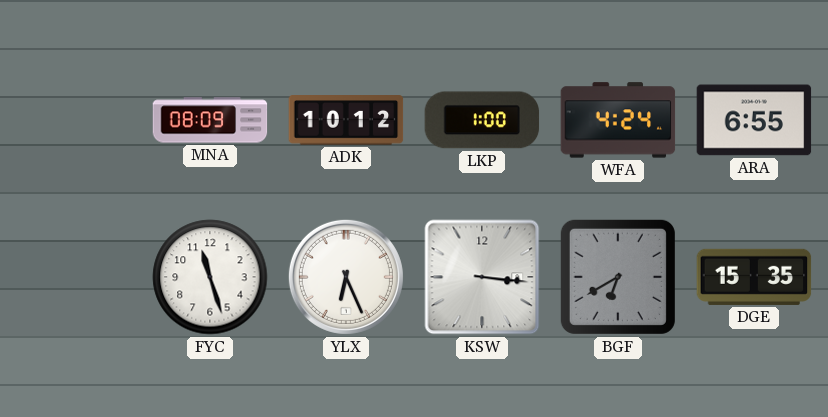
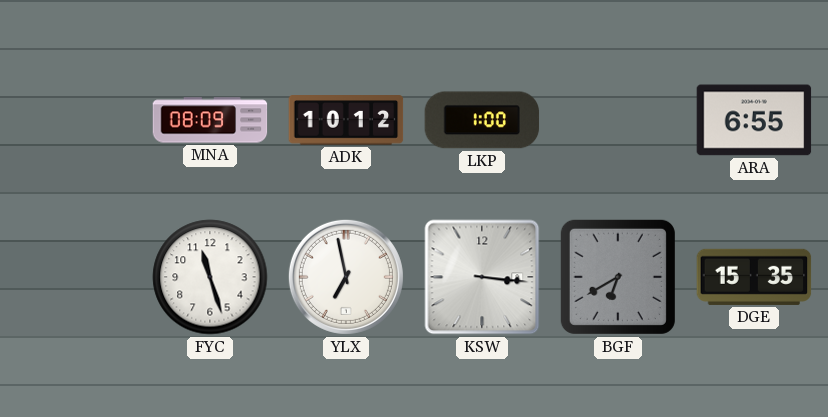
WFA: 4:24 -> none (618, 120)
YLX: 6:26 -> 6:58 (346, 277)
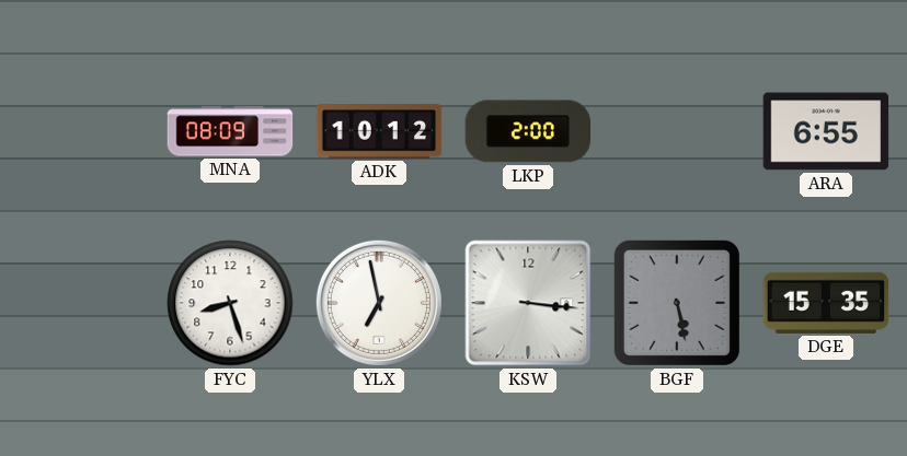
LKP: 1:00 -> 2:00 (528, 131)
FYC: 11:27 -> 8:27 (230, 303)
BGF: 6:40 -> 5:28 (677, 303)
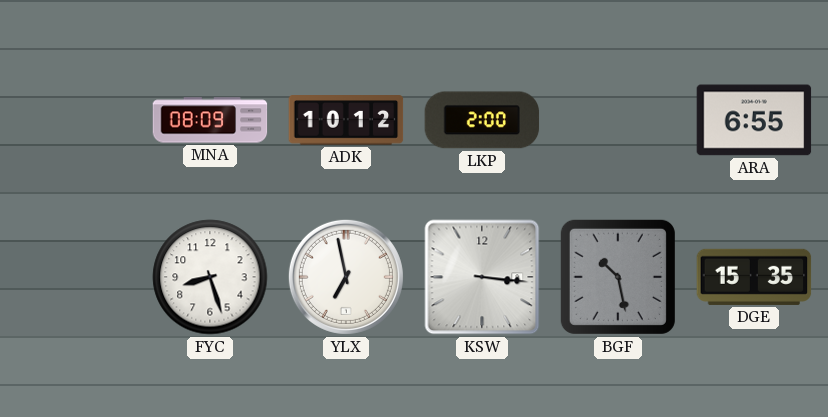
BGF: 5:28 -> 10:28 (618, 277)
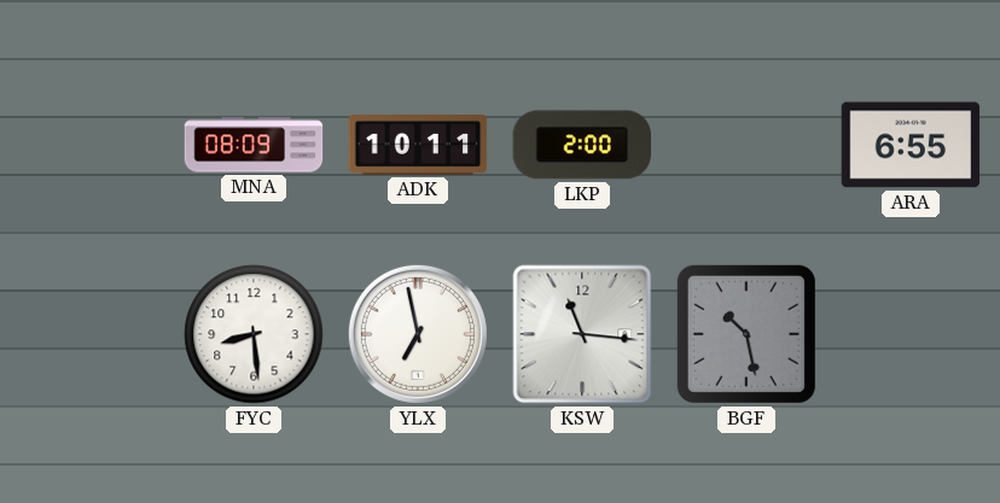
ADK: 10:12 -> 10:11 (418, 145)
FYC: 8:27 -> 8:29 (254, 334)
KSW: 3:16 -> 11:16 (582, 334)
DGE: 15:35 -> none (754, 277)
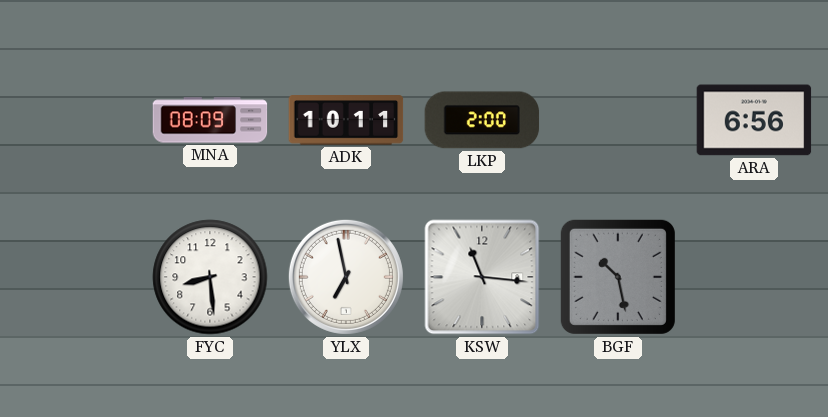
ARA: 6:55 -> 6:56 (754, 120)
